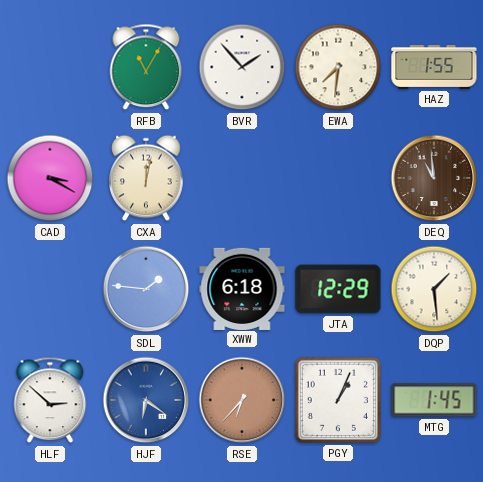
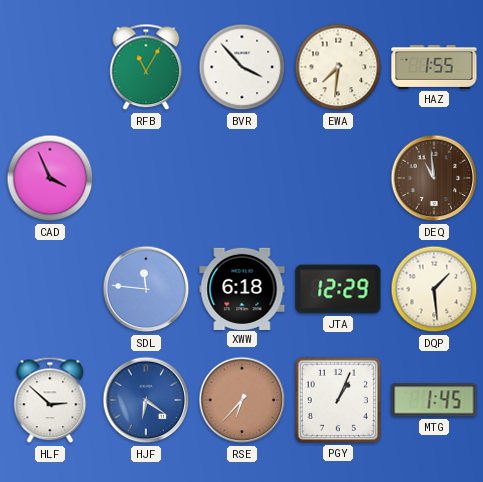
BVR: 1:53 -> 3:53 (242, 67)
CAD: 3:20 -> 3:56 (50, 178)
CXA: 12:02 -> none (146, 178)
SDL: 1:46 -> 11:46 (146, 289)
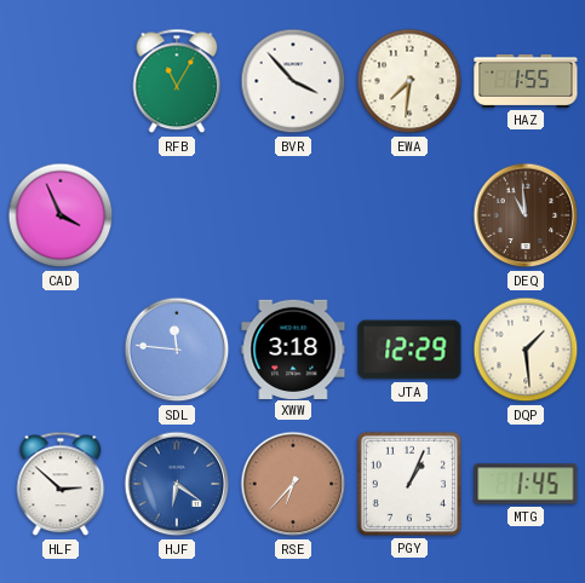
XWW: 6:18 -> 3:18 (293, 348)
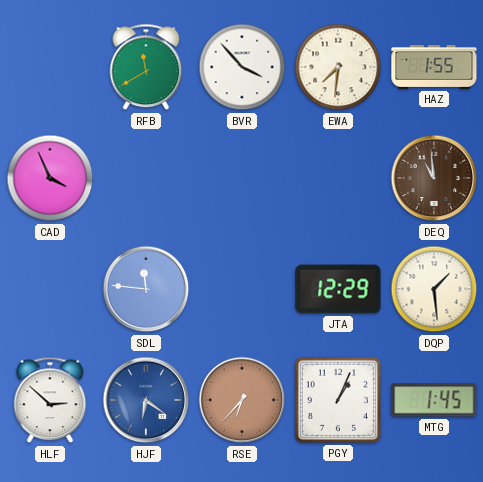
RFB: 11:05 -> 11:40 (146, 67)
XWW: 3:18 -> none (293, 348)
